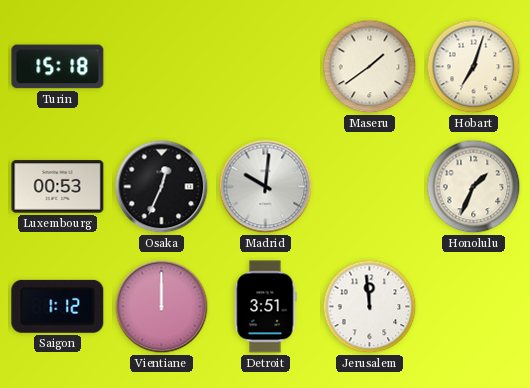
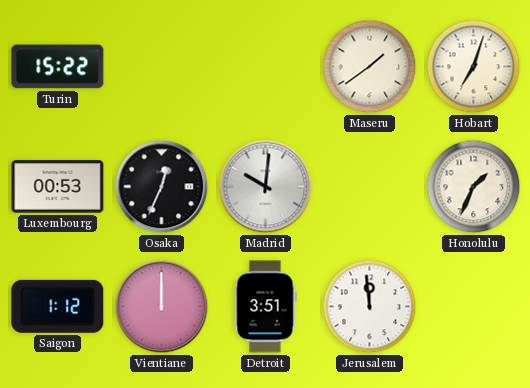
Turin: 15:18 -> 15:22 (58, 67)
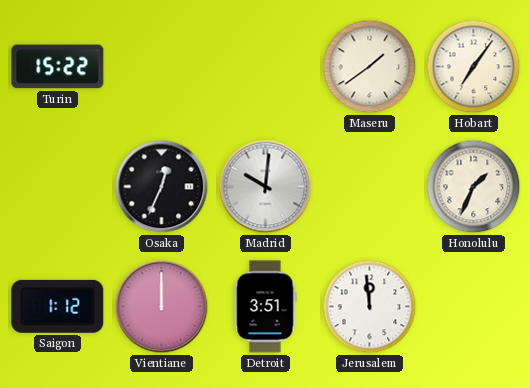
Hobart: 7:03 -> 7:06 (474, 67)
Luxembourg: 00:53 -> none (58, 187)
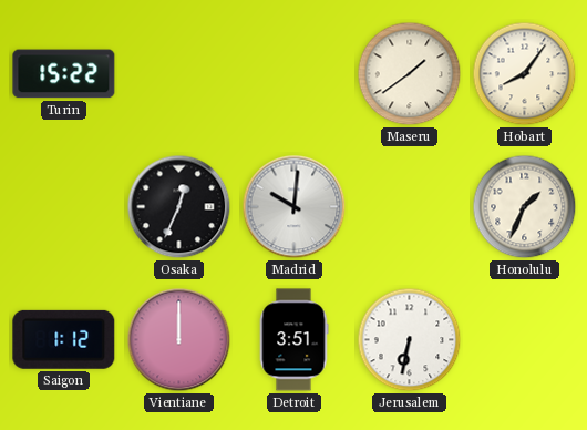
Hobart: 7:06 -> 8:06 (525, 74)
Jerusalem: 11:59 -> 6:32 (410, 340)
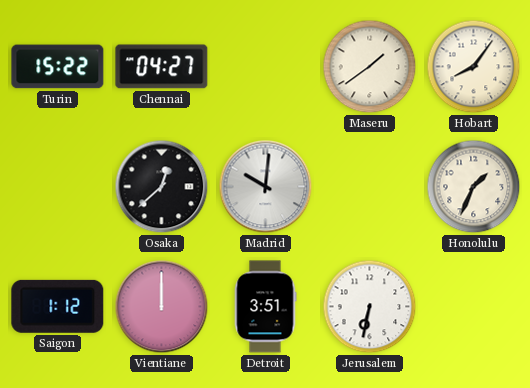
Chennai: none -> 04:27 (162, 67)
Osaka: 12:34 -> 12:38 (162, 187)
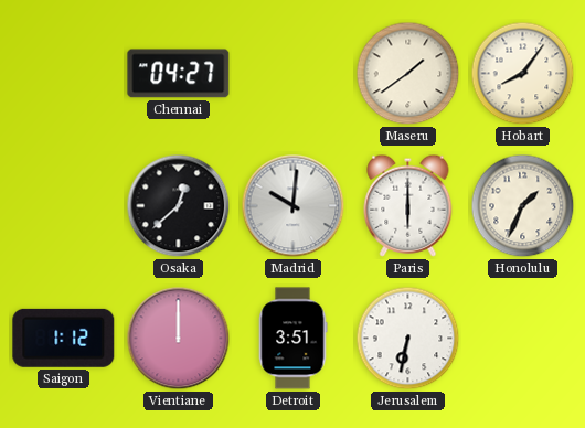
Turin: 15:22 -> none (58, 67)
Paris: none -> 6:00 (408, 205)
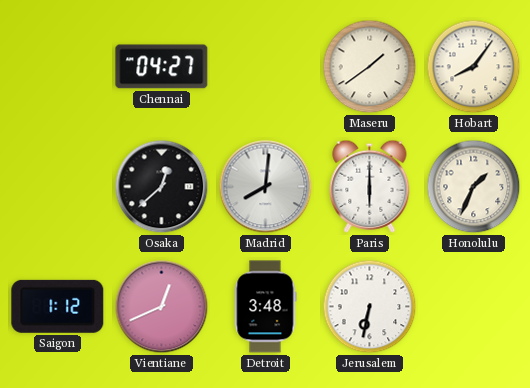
Madrid: 10:01 -> 8:01 (266, 187)
Vientiane: 12:00 -> 12:41 (162, 307)
Detroit: 3:51 -> 3:48 (265, 307)
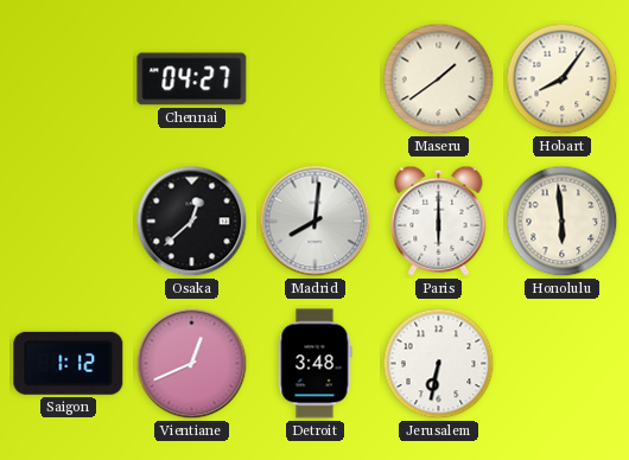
Honolulu: 1:34 -> 5:59 (563, 222)
